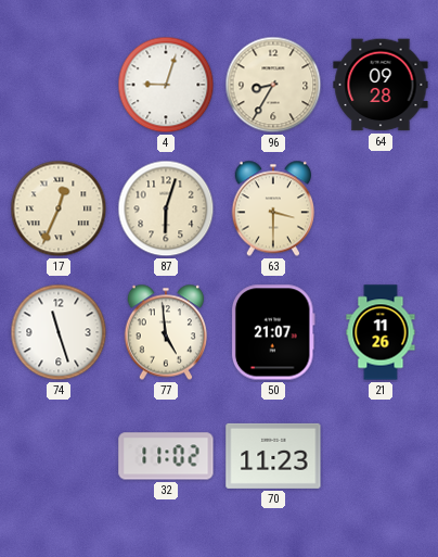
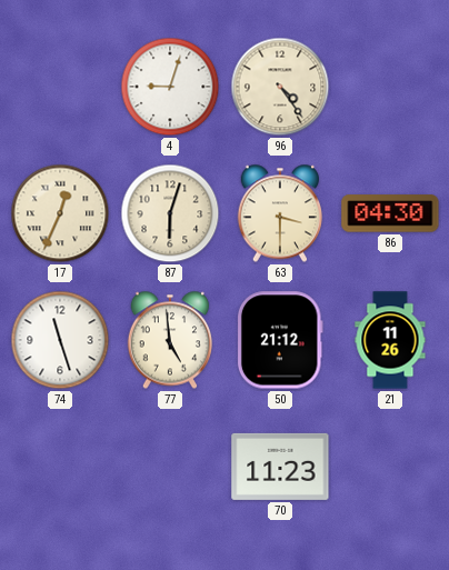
96: 8:35 -> 4:24 (280, 87)
64: 09:28 -> none (381, 85)
86: none -> 04:30 (390, 213)
50: 21:07 -> 21:12 (280, 340)
32: 11:02 -> none (166, 456)
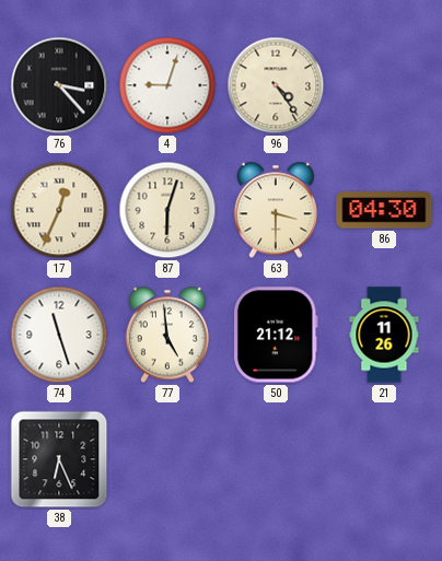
76: none -> 3:23 (59, 85)
38: none -> 6:26 (59, 459)
70: 11:23 -> none (280, 467)
